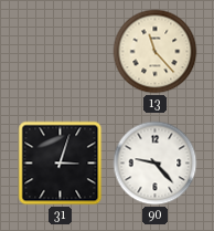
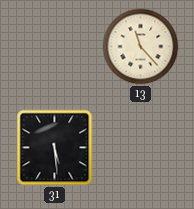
31: 3:03 -> 5:29 (55, 148)
90: 9:23 -> none (156, 164)
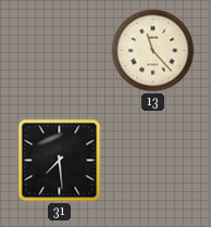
31: 5:29 -> 7:29 (60, 161)
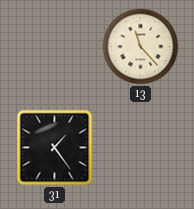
31: 7:29 -> 1:24 (55, 148)
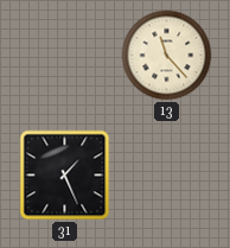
31: 1:24 -> 1:26 (65, 176)
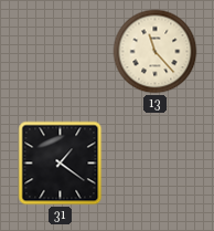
31: 1:26 -> 1:21 (61, 164)
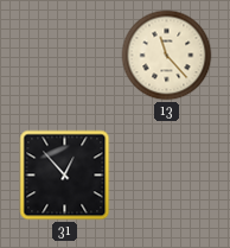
31: 1:21 -> 12:53 (65, 176)
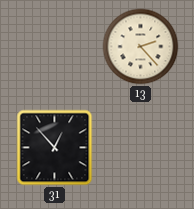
13: 11:23 -> 2:23 (141, 47)
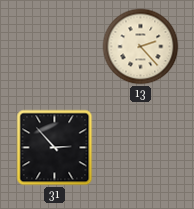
31: 12:53 -> 2:53 (55, 148)
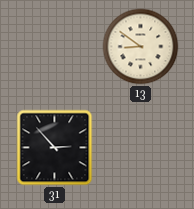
13: 2:23 -> 8:51 (141, 47)
